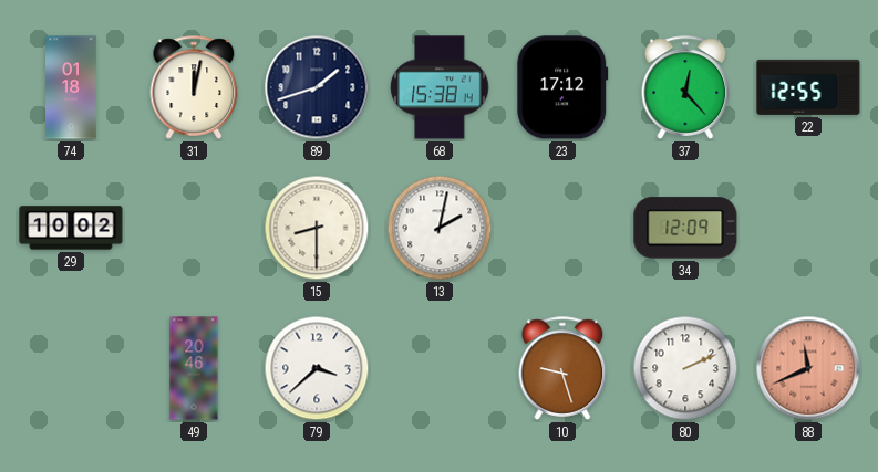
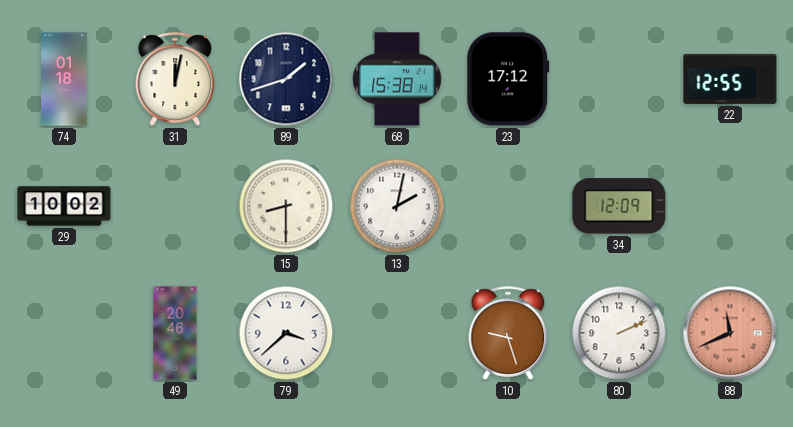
37: 12:23 -> none (685, 87)
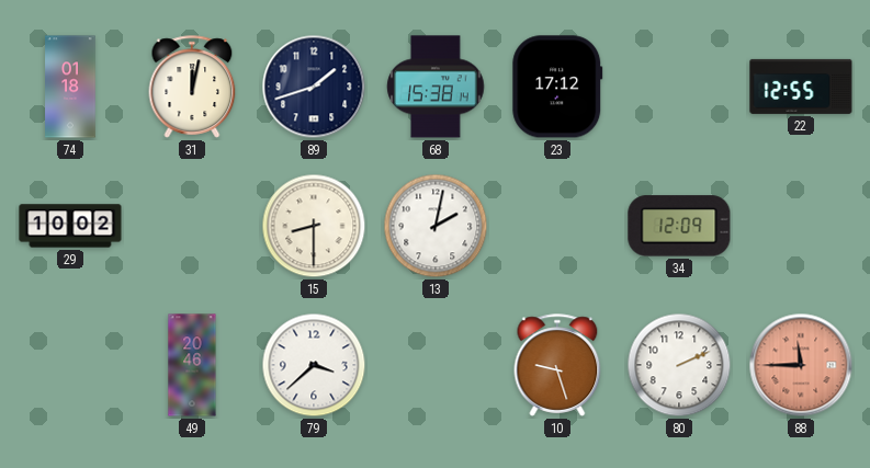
88: 11:41 -> 11:45 (801, 365)
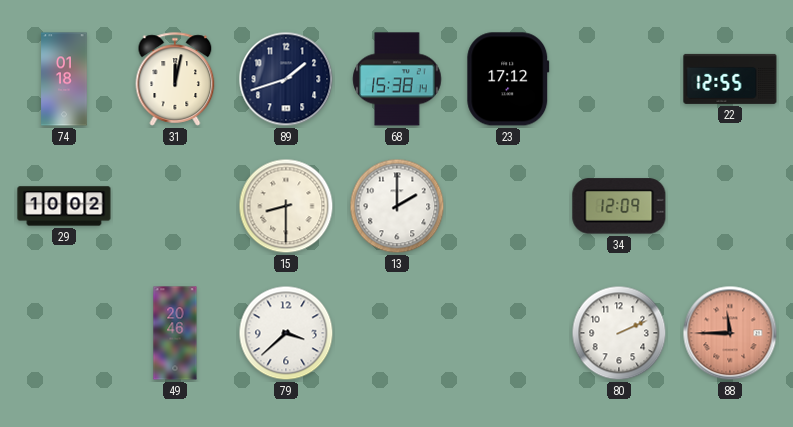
13: 2:02 -> 2:00 (397, 206)
10: 9:27 -> none (557, 365)
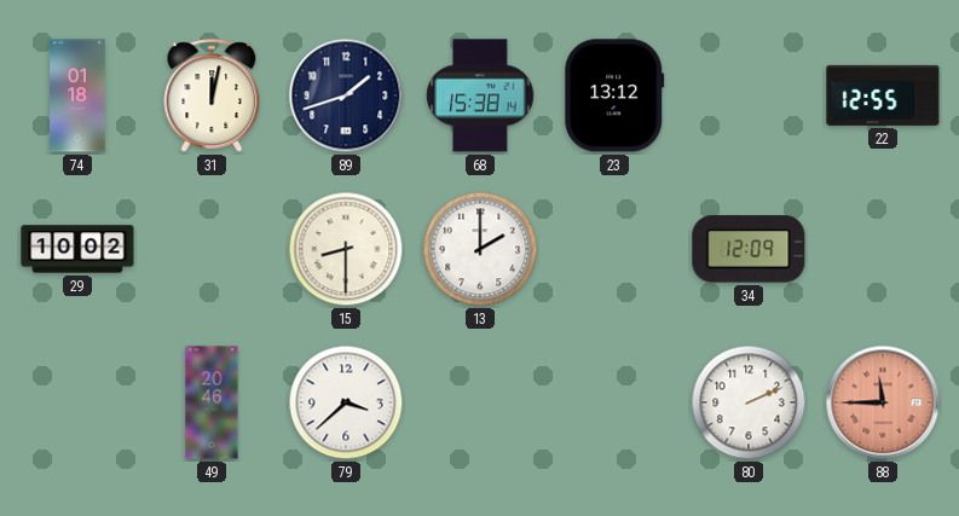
23: 17:12 -> 13:12 (614, 95)
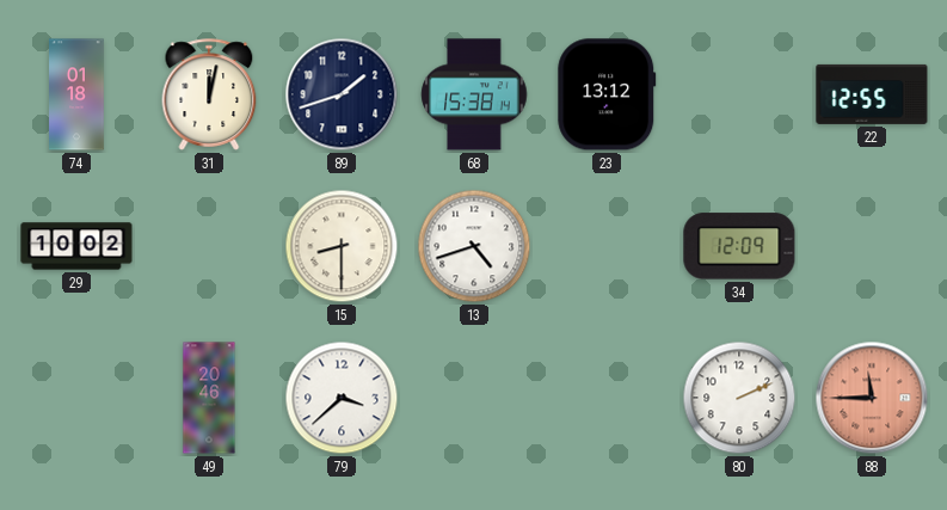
13: 2:00 -> 4:42 (474, 246)
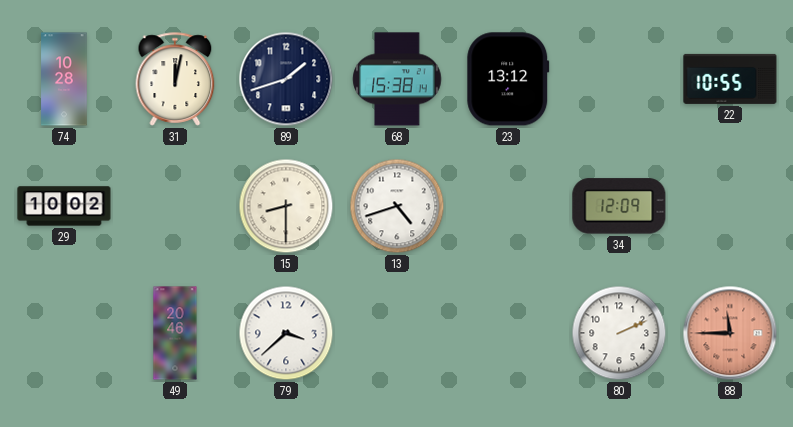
74: 01:18 -> 10:28 (64, 79)
22: 12:55 -> 10:55 (730, 79)
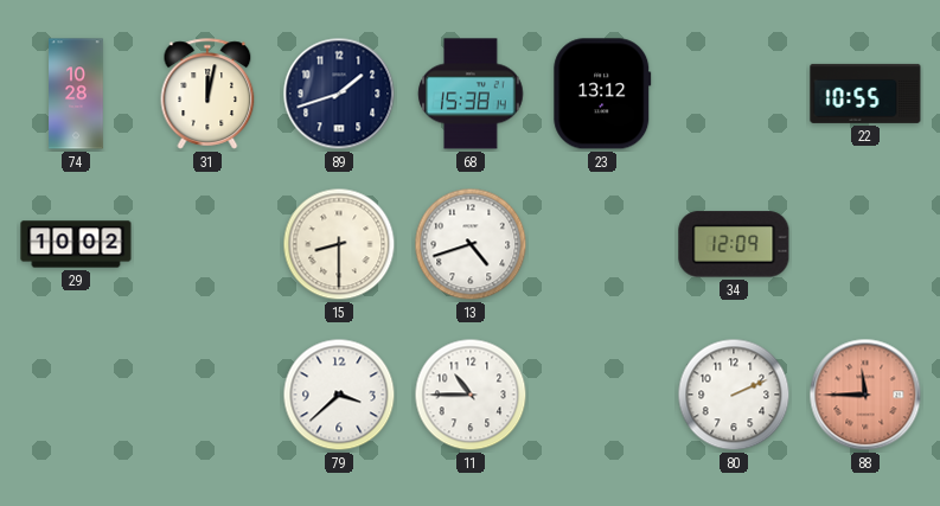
49: 20:46 -> none (175, 333)
11: none -> 10:45 (471, 395)
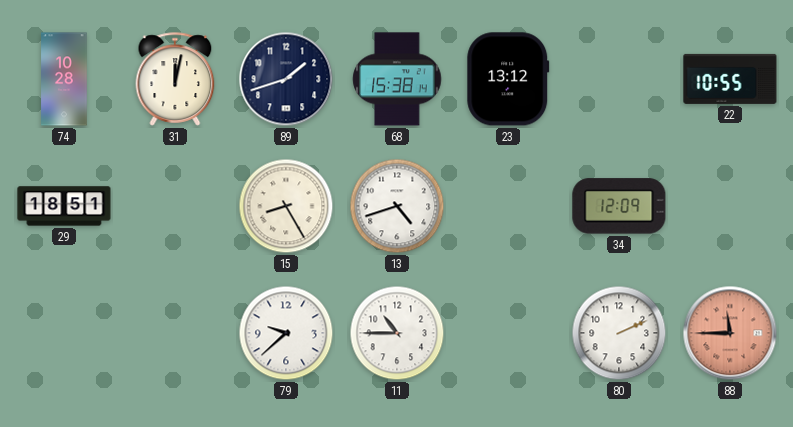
29: 10:02 -> 18:51 (64, 206)
15: 8:30 -> 8:25 (286, 206)
79: 3:38 -> 9:38 (286, 333)
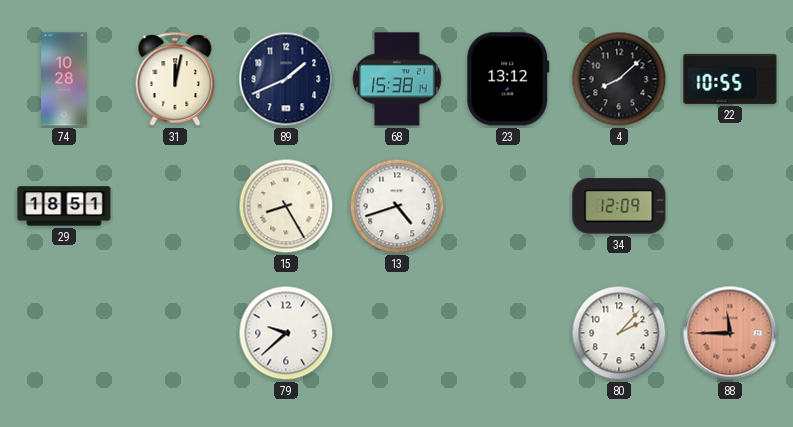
89: 1:42 -> 1:41 (286, 79)
4: none -> 8:08 (619, 79)
11: 10:45 -> none (397, 333)
80: 2:11 -> 2:07 (619, 333)
